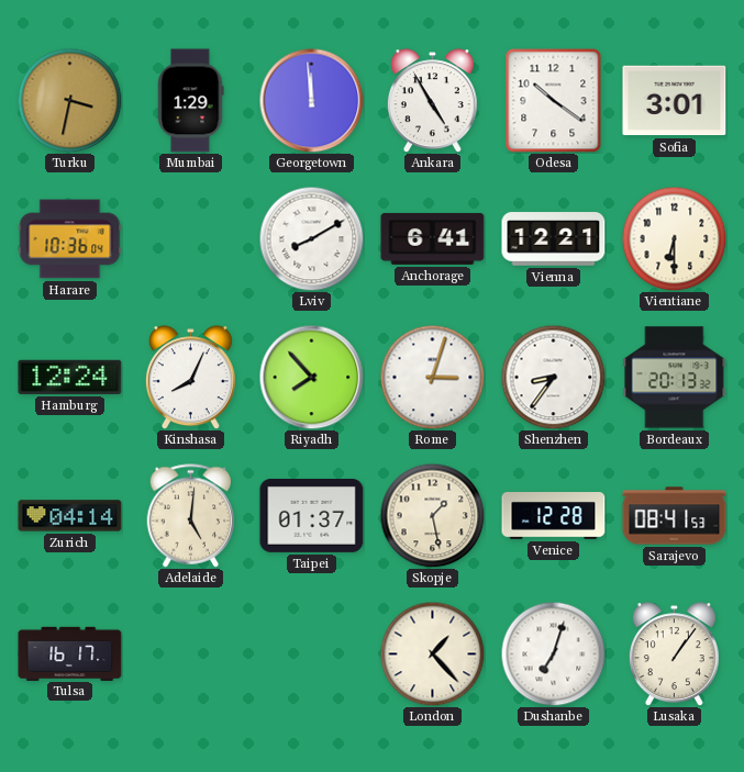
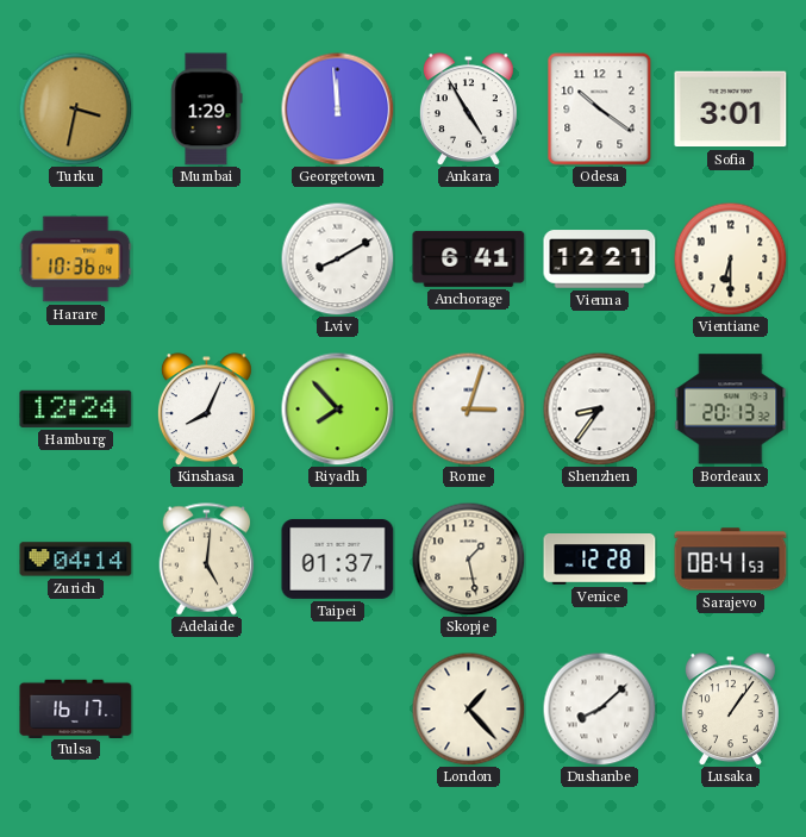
Dushanbe: 7:03 -> 8:08 (599, 708)
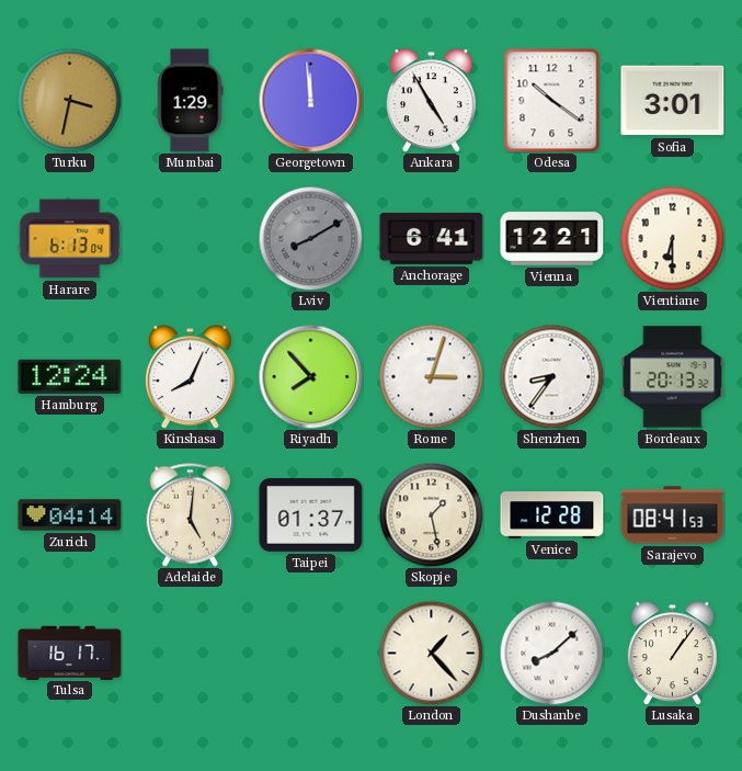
Harare: 10:36 -> 6:13 (70, 239)
Lviv dial: white -> grey (310, 238)
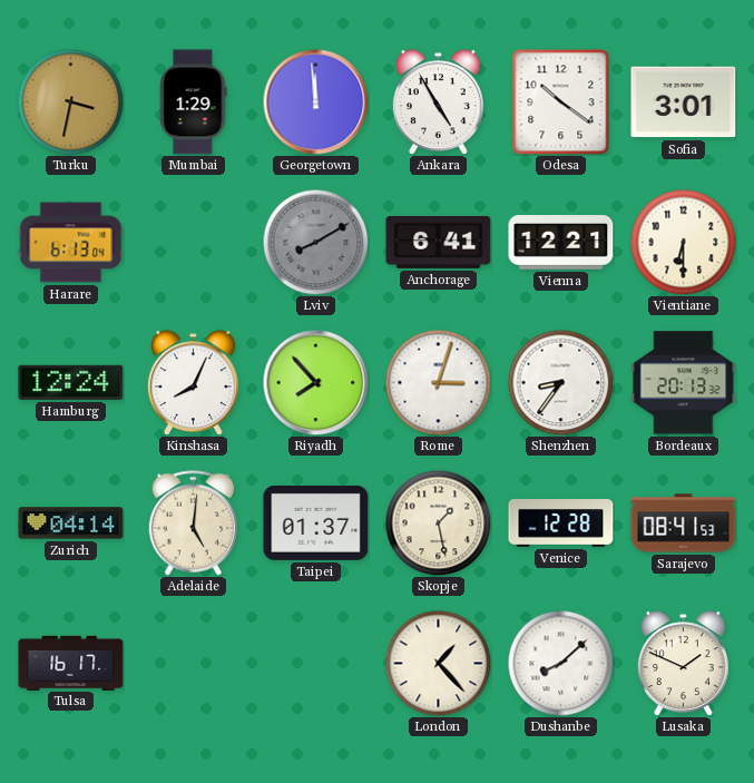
Lusaka: 1:06 -> 1:49 (683, 664)
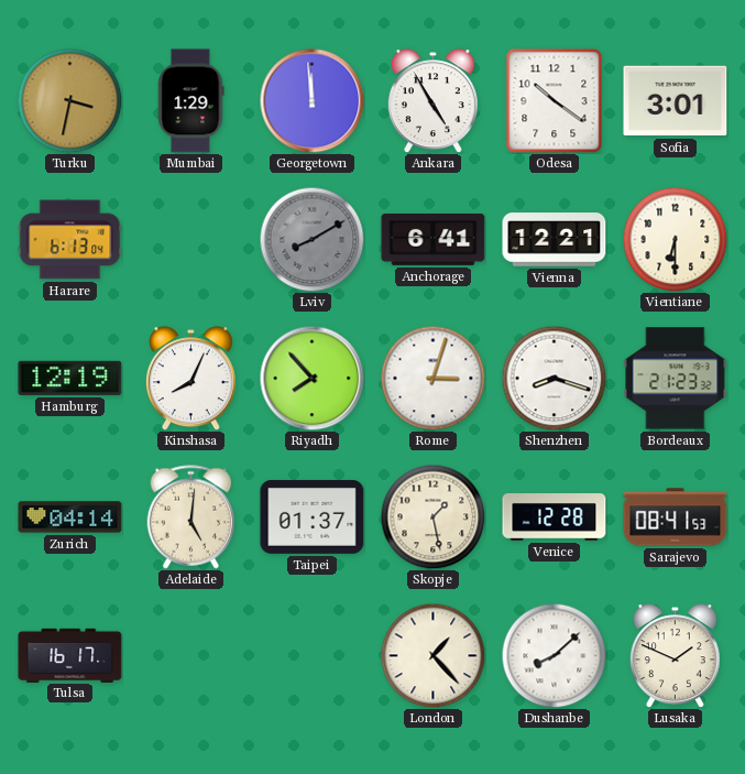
Hamburg: 12:24 -> 12:19 (70, 378)
Shenzhen: 8:36 -> 8:18 (554, 378)
Bordeaux: 20:13 -> 21:23 (676, 379)
